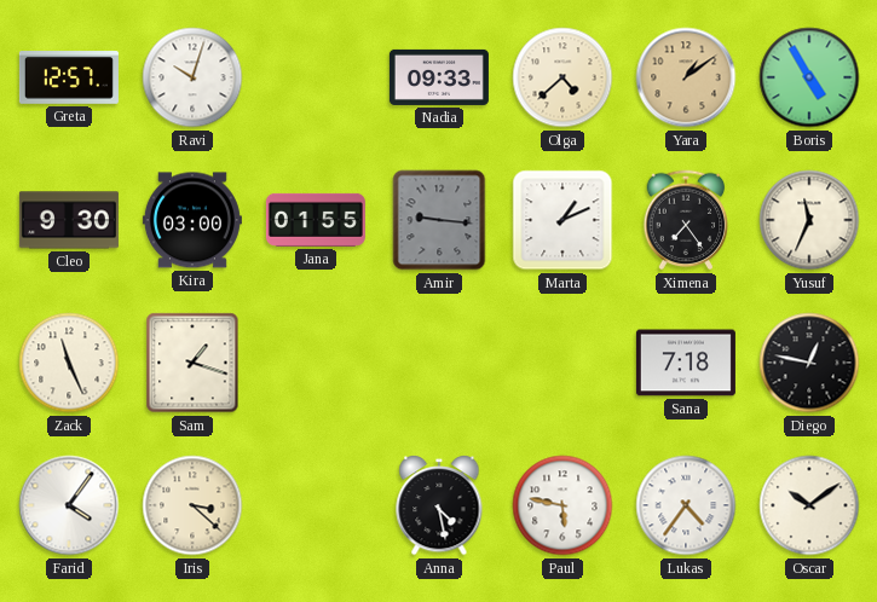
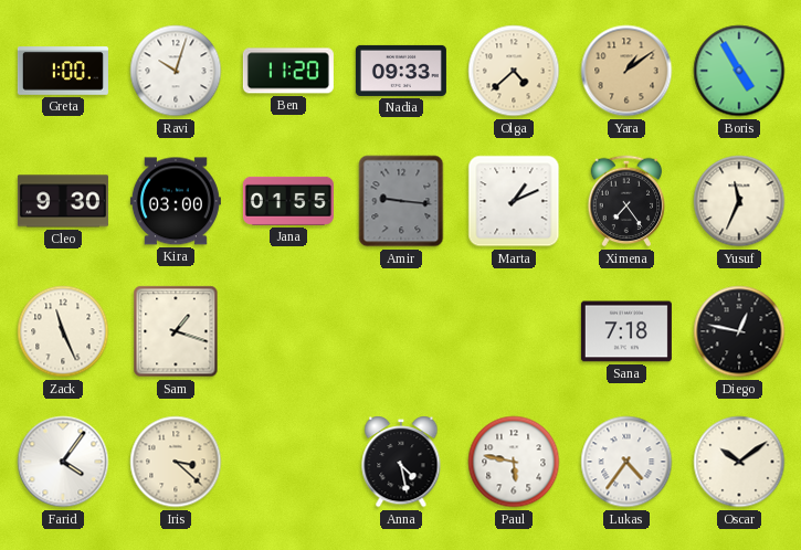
Greta: 12:57 -> 1:00 (63, 71)
Ben: none -> 11:20 (288, 71)
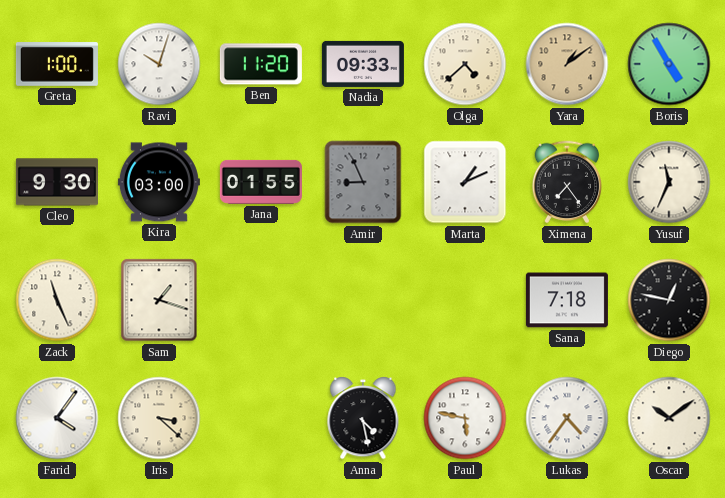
Amir: 9:16 -> 8:56 (363, 182)
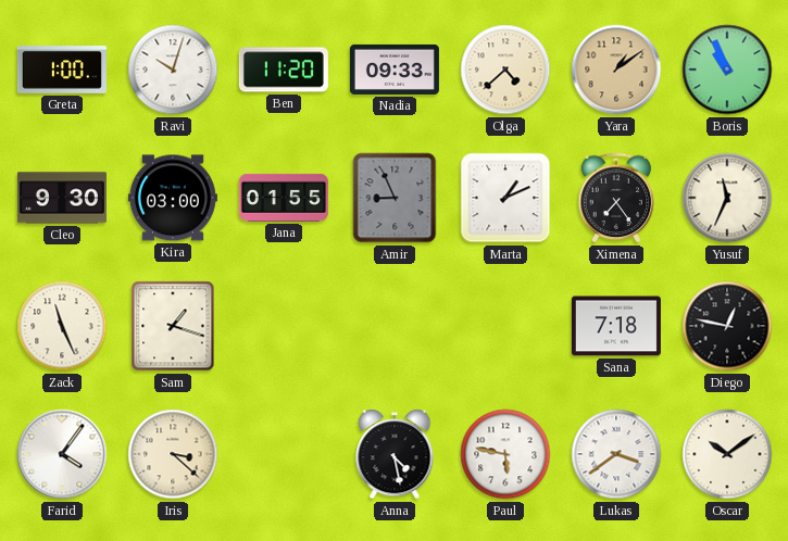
Boris: 4:55 -> 10:56 (727, 70)
Lukas: 4:36 -> 3:39 (616, 454)
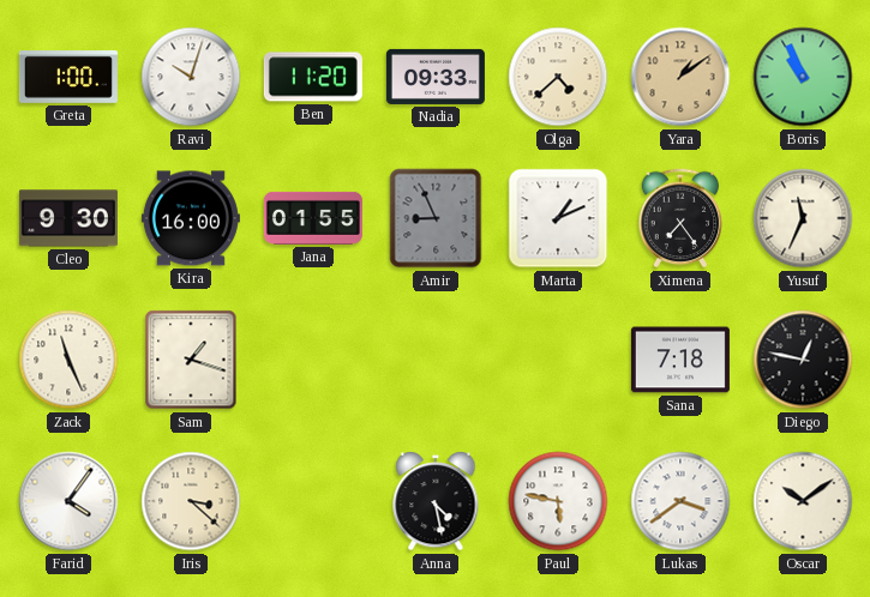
Kira: 03:00 -> 16:00 (191, 218)
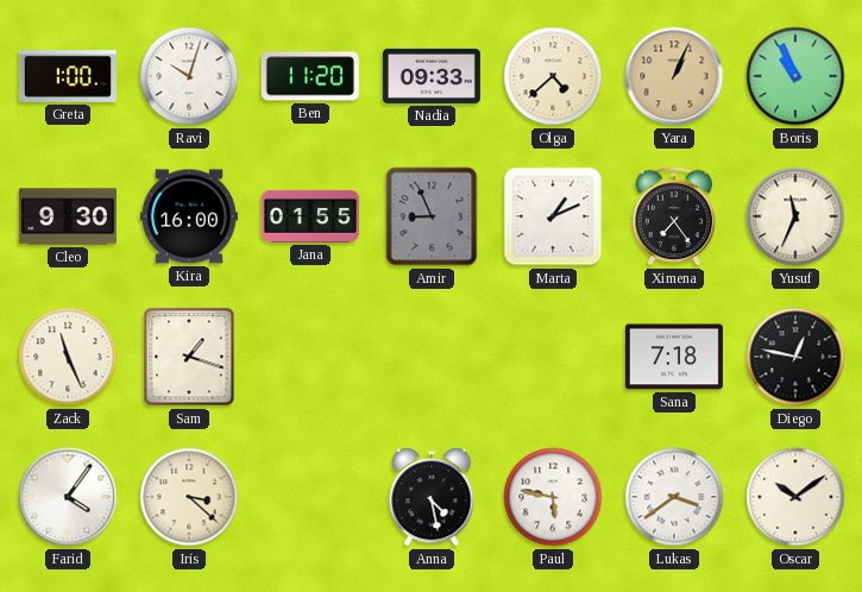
Yara: 1:09 -> 1:04 (674, 76)
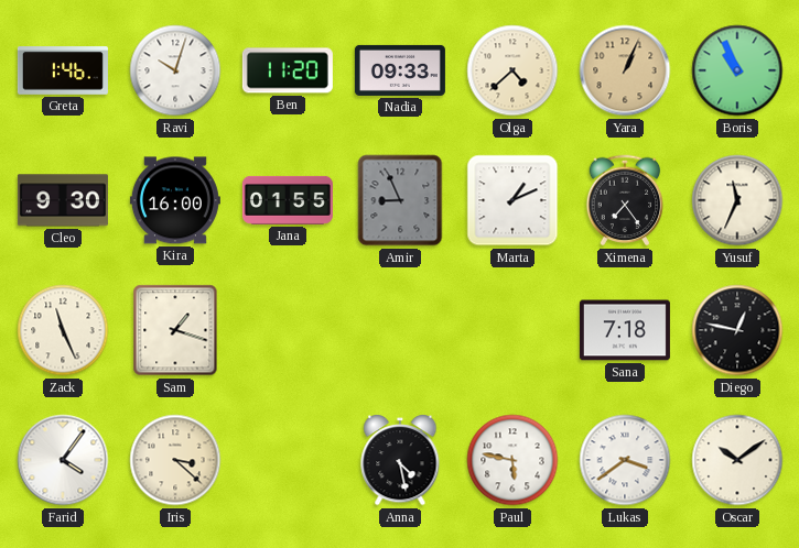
Greta: 1:00 -> 1:46 (63, 70)
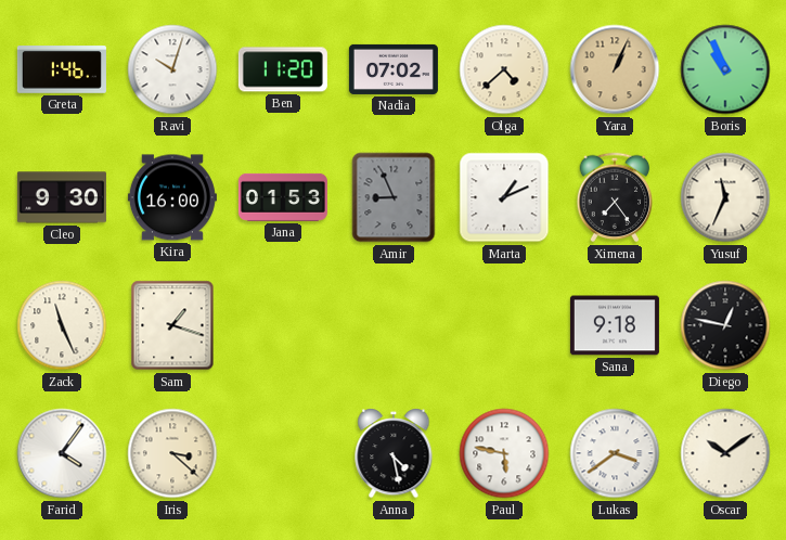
Nadia: 09:33 -> 07:02 (394, 69)
Jana: 01:55 -> 01:53 (283, 197)
Sana: 7:18 -> 9:18 (615, 325)
